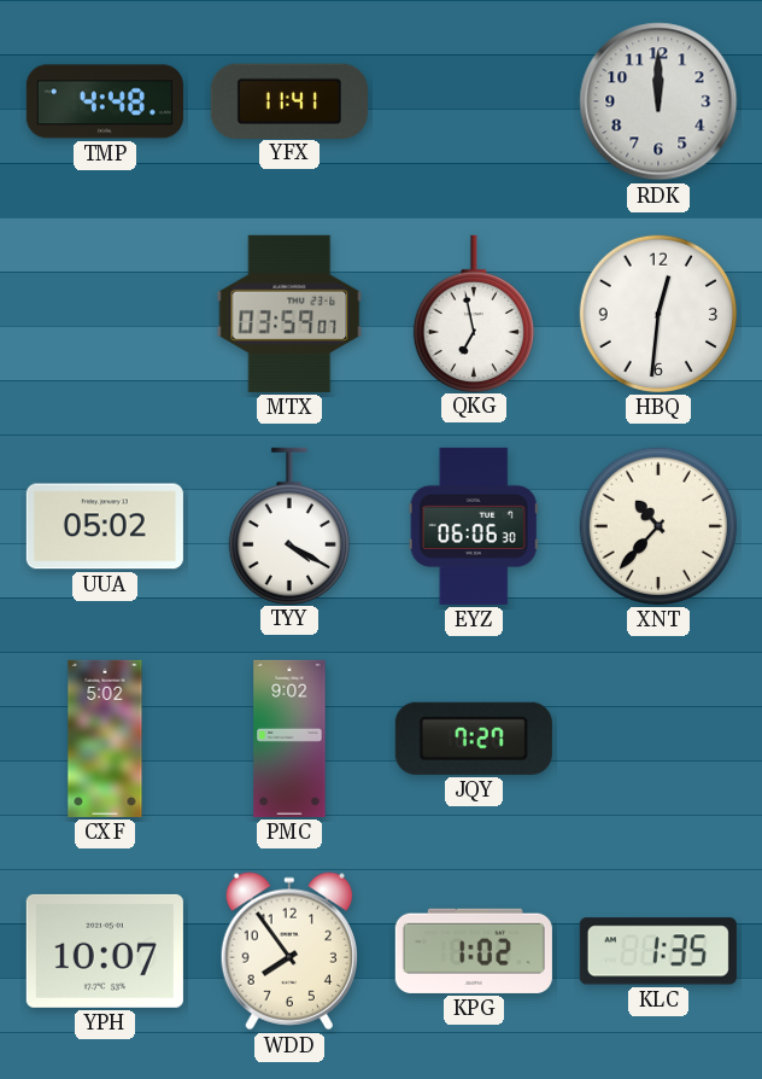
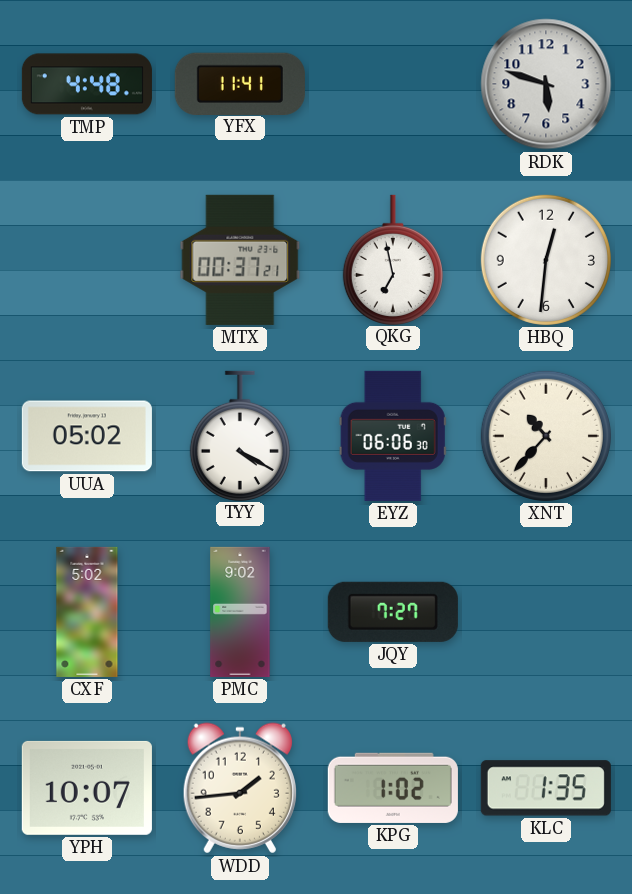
RDK: 12:00 -> 5:48 (546, 84)
MTX: 03:59 -> 00:37 (240, 260)
WDD: 7:54 -> 1:44 (240, 788)
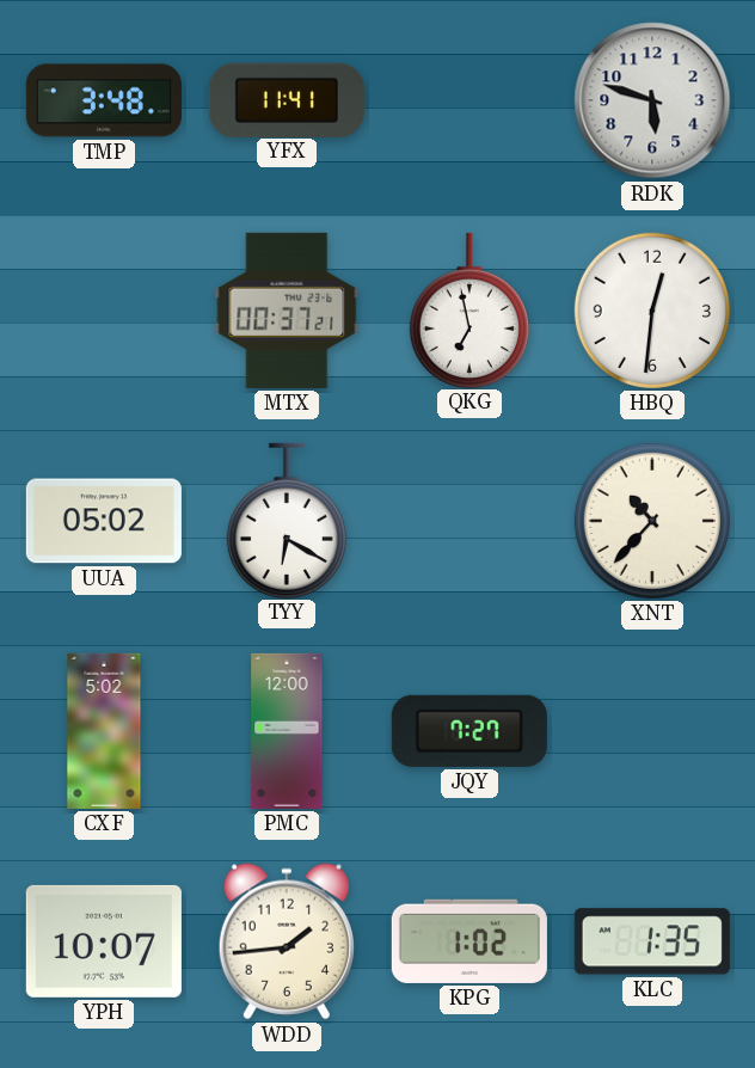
TMP: 4:48 -> 3:48 (104, 100)
TYY: 4:20 -> 6:20 (287, 520)
EYZ: 06:06 -> none (393, 436)
PMC: 9:02 -> 12:00 (287, 731)
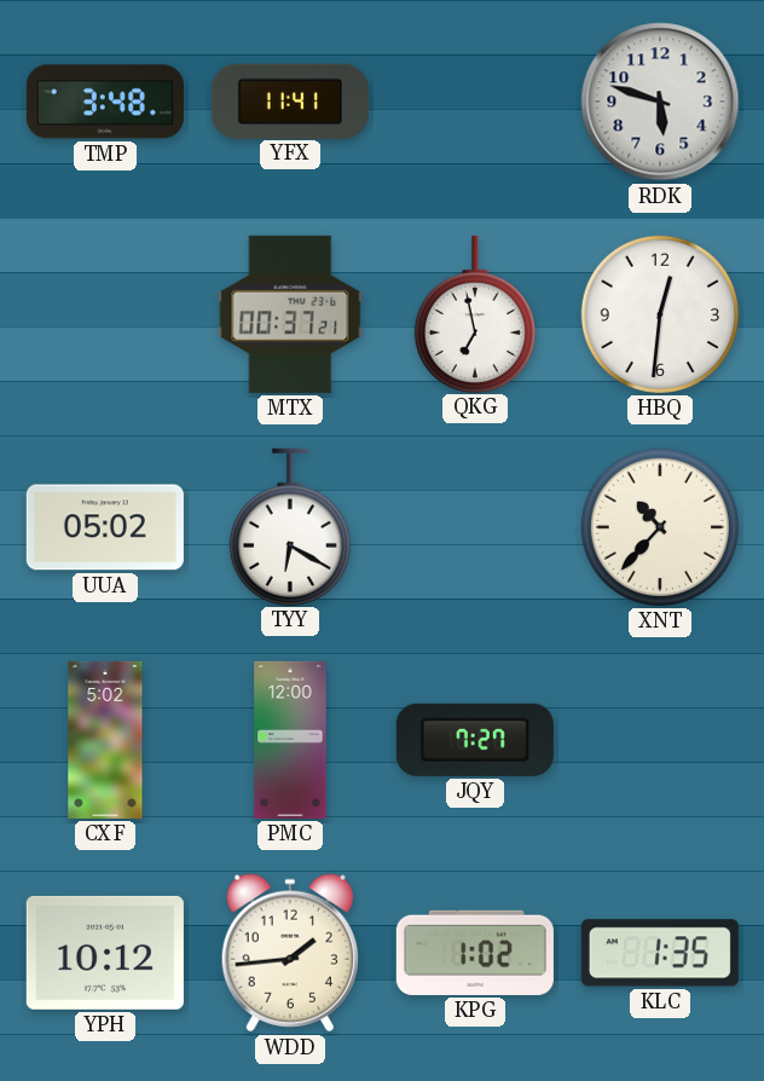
YPH: 10:07 -> 10:12 (105, 953)
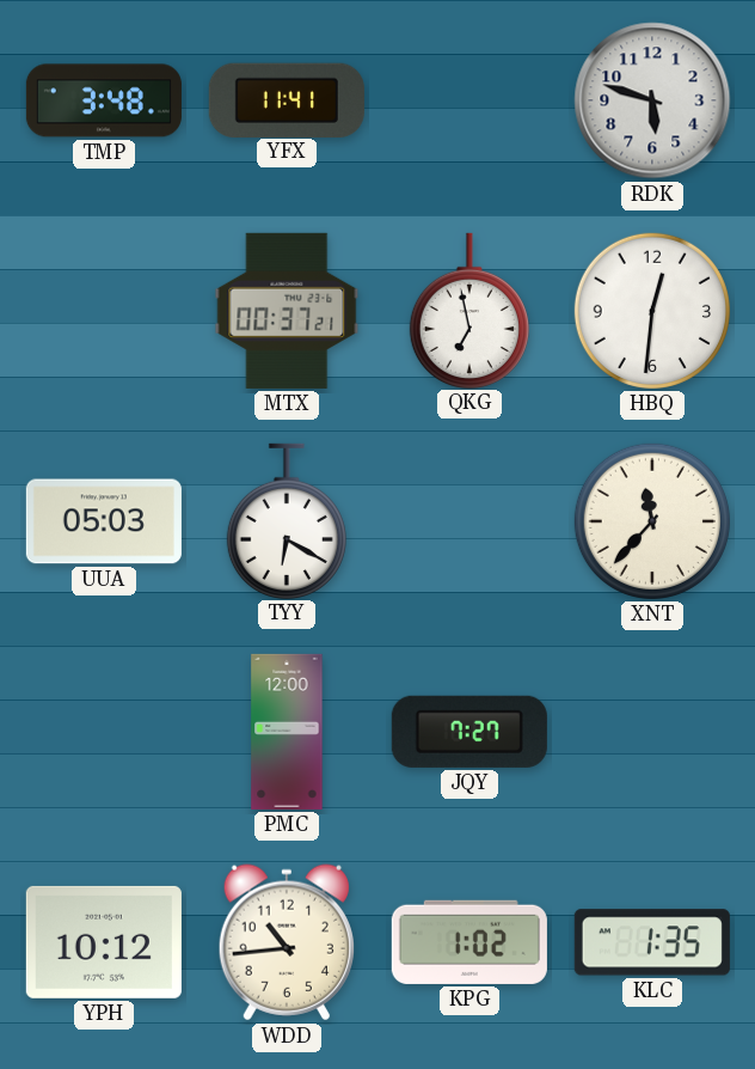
UUA: 05:02 -> 05:03 (104, 521)
XNT: 10:37 -> 11:37 (652, 521)
CXF: 5:02 -> none (105, 740)
WDD: 1:44 -> 10:44 (287, 942)
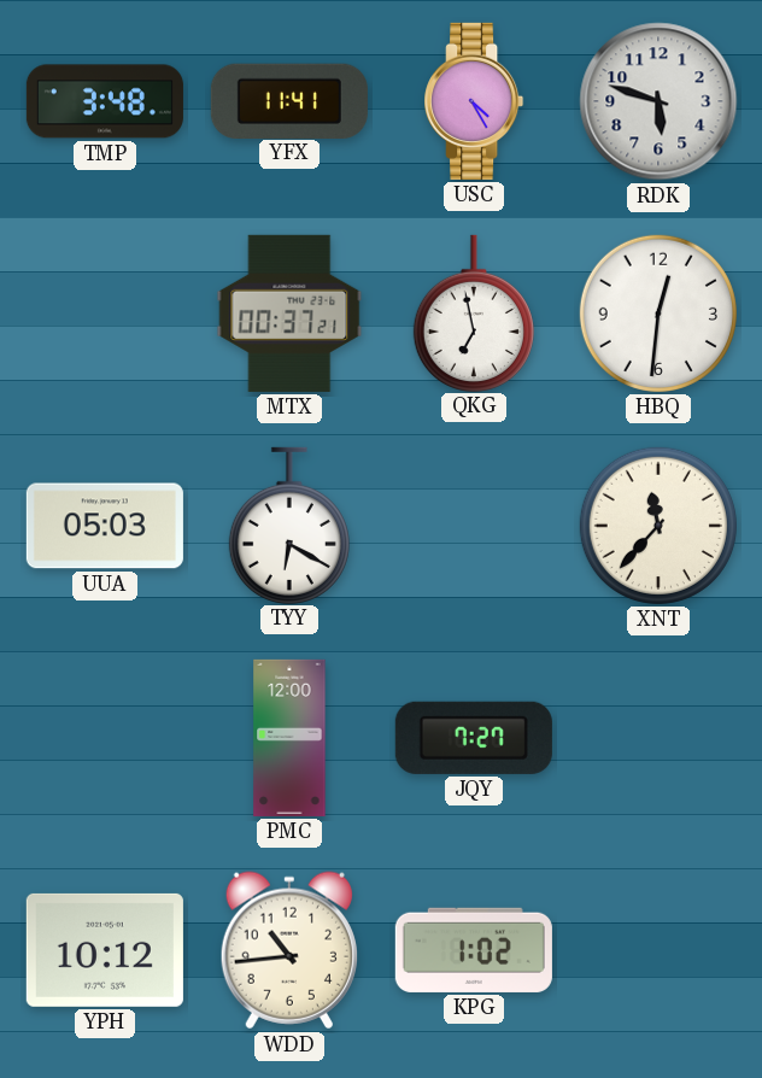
USC: none -> 4:25 (474, 101)
KLC: 1:35 -> none (652, 942)
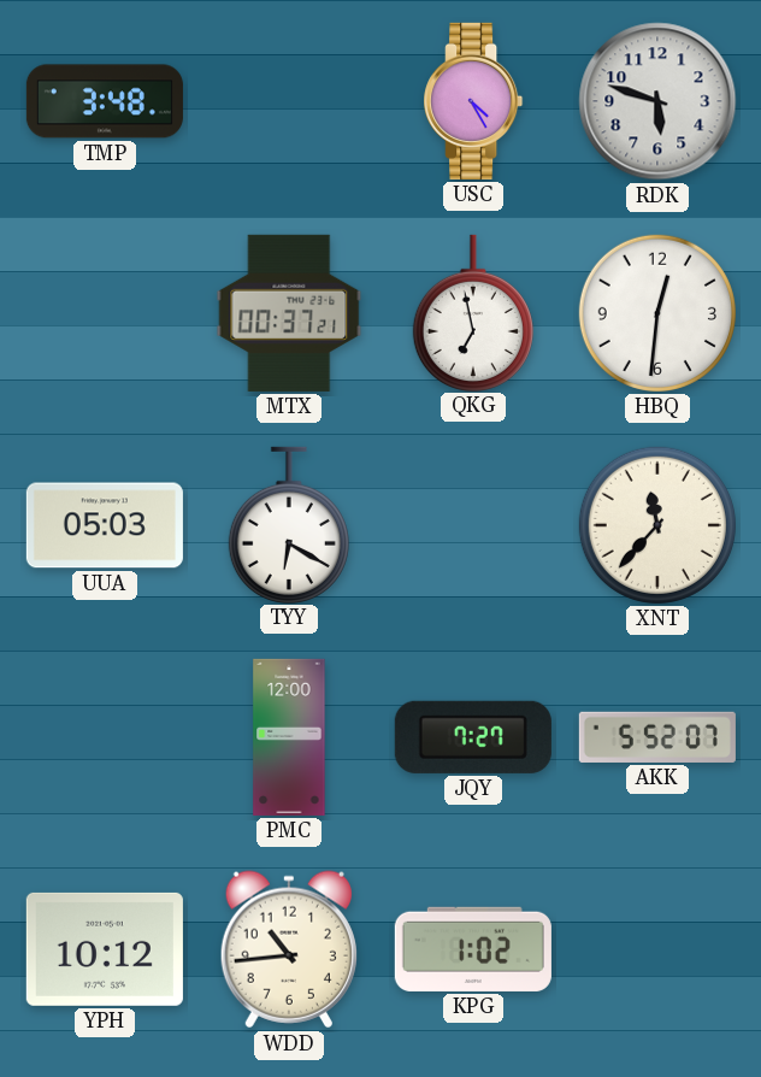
YFX: 11:41 -> none (289, 100)
AKK: none -> 5:52 (657, 737)
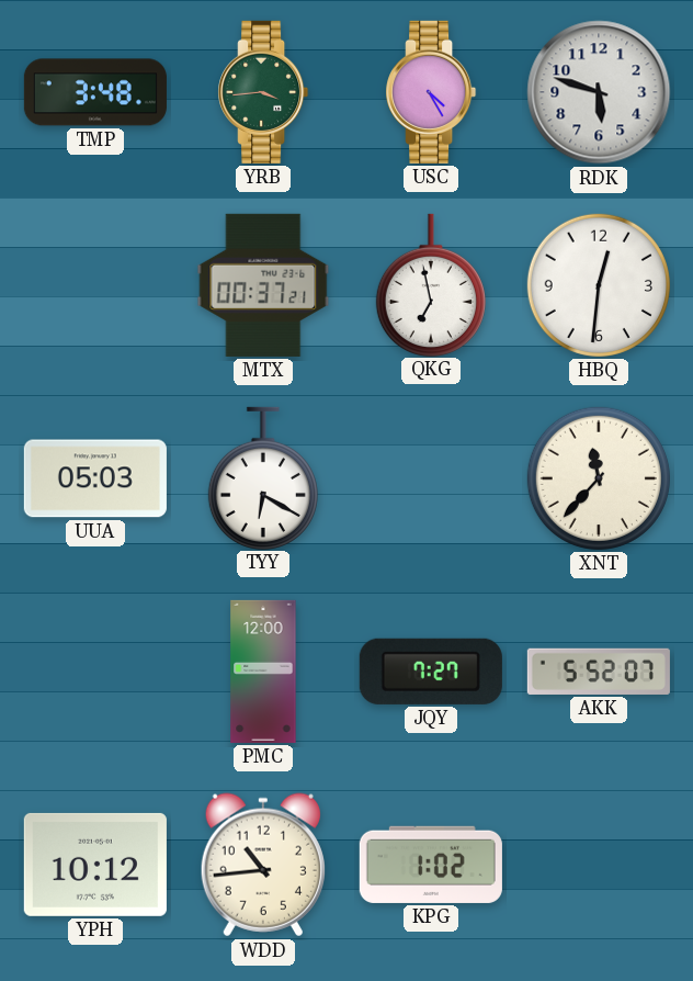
YRB: none -> 3:44 (263, 92)
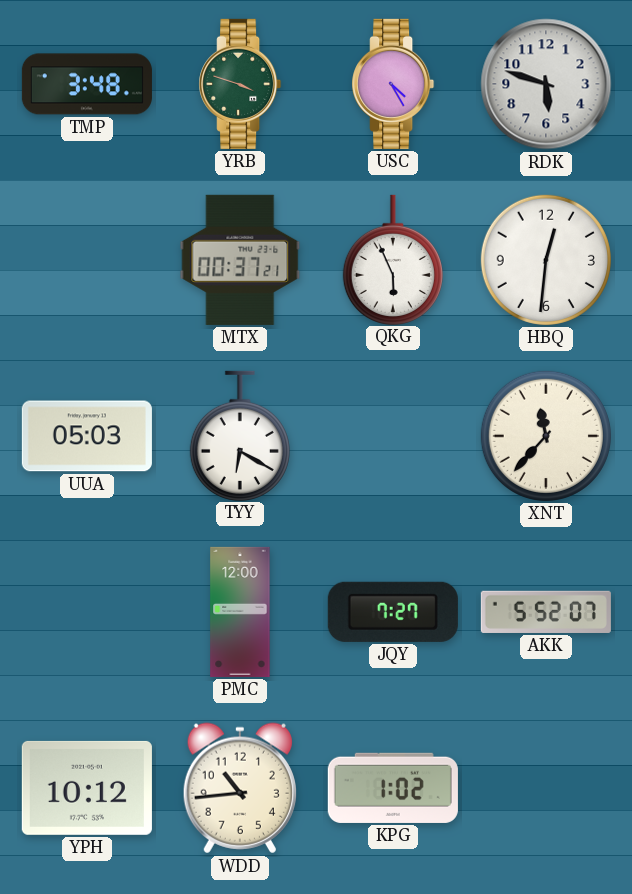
YRB: 3:44 -> 3:48 (240, 84)
QKG: 6:58 -> 5:56 (393, 259)
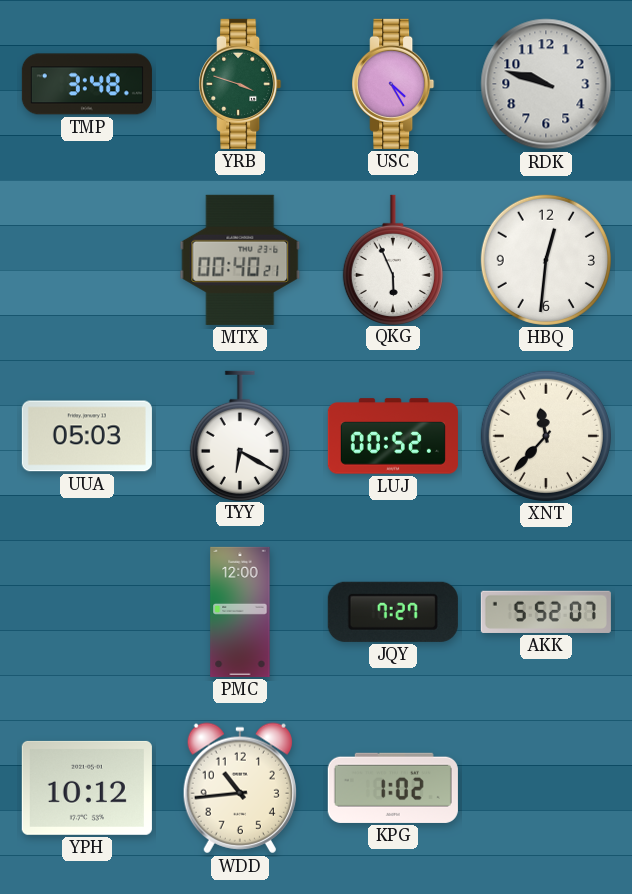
RDK: 5:48 -> 9:48 (546, 84)
MTX: 00:37 -> 00:40 (240, 260)
LUJ: none -> 00:52 (393, 436)
